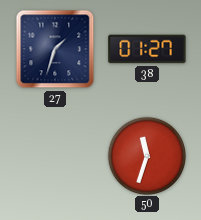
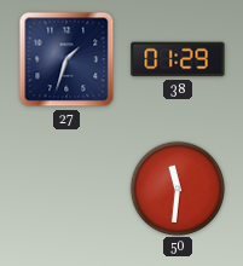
38: 01:27 -> 01:29 (178, 59)
50: 11:33 -> 11:31 (177, 187)
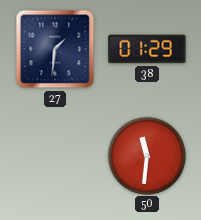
27: 1:33 -> 1:31 (55, 49)
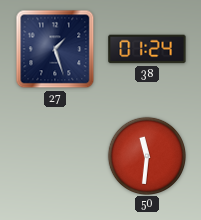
27: 1:31 -> 1:27 (55, 49)
38: 01:29 -> 01:24 (147, 49)
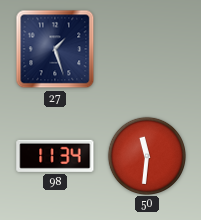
38: 01:24 -> none (147, 49)
98: none -> 11:34 (55, 156)
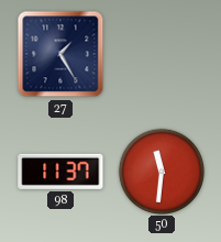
27: 1:27 -> 1:25 (60, 54)
98: 11:34 -> 11:37 (60, 172)
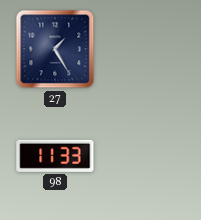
98: 11:37 -> 11:33 (55, 156)
50: 11:31 -> none (161, 170)
